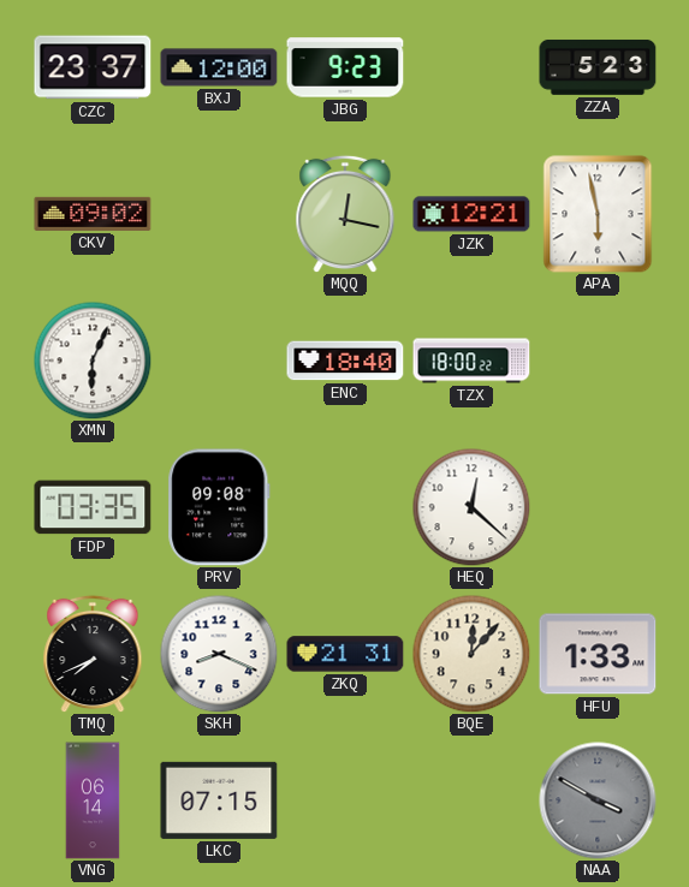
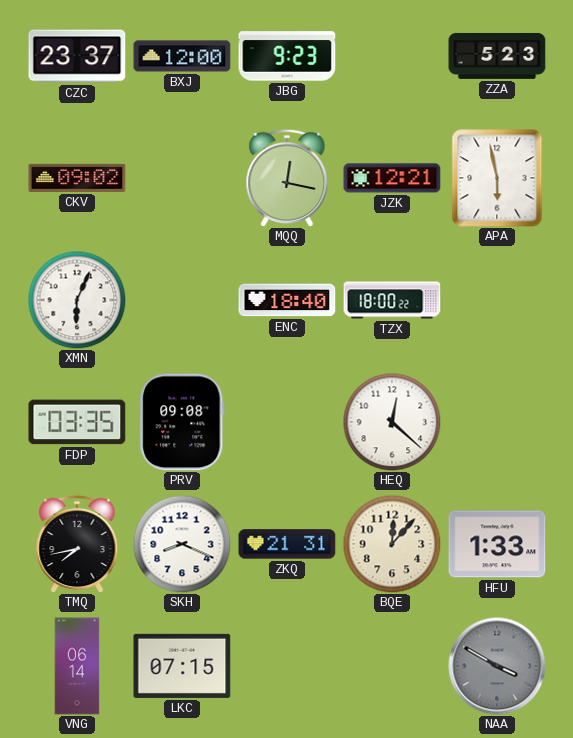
TMQ: 7:41 -> 7:43 (77, 544)
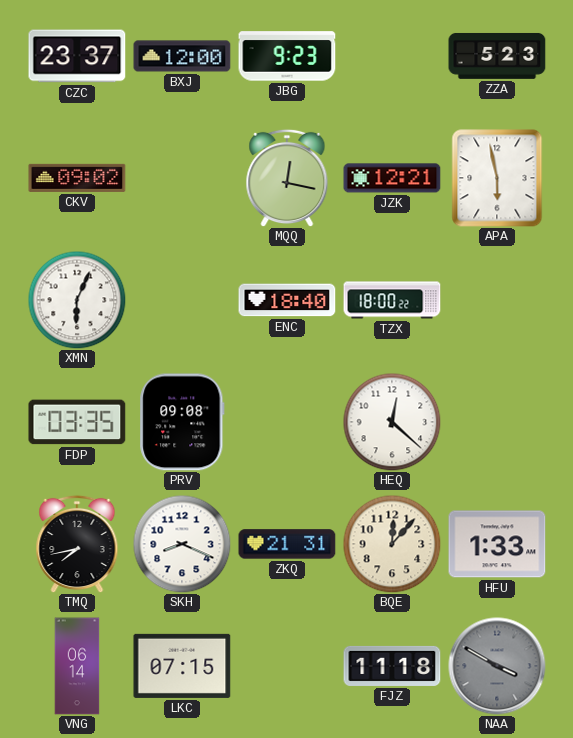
FJZ: none -> 11:18 (392, 666)
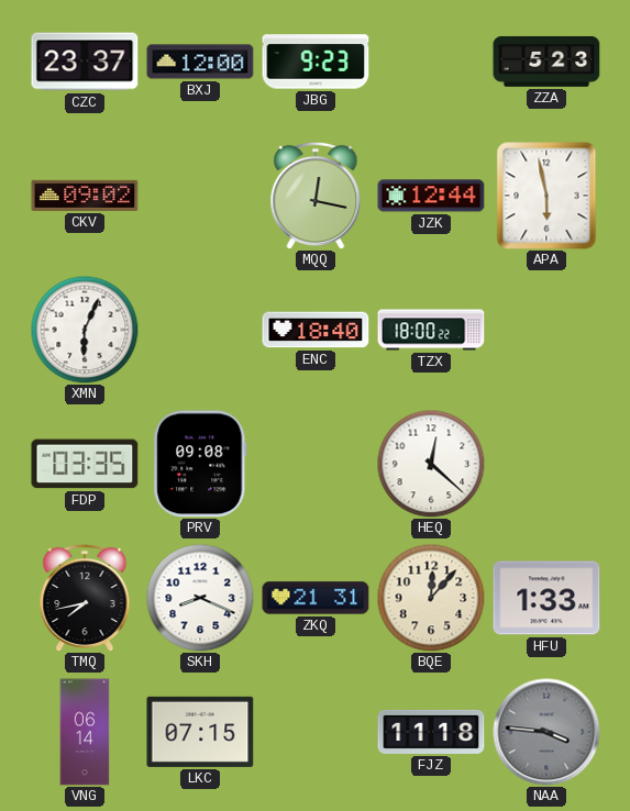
JZK: 12:21 -> 12:44 (431, 196)
NAA: 3:50 -> 3:46 (546, 732)
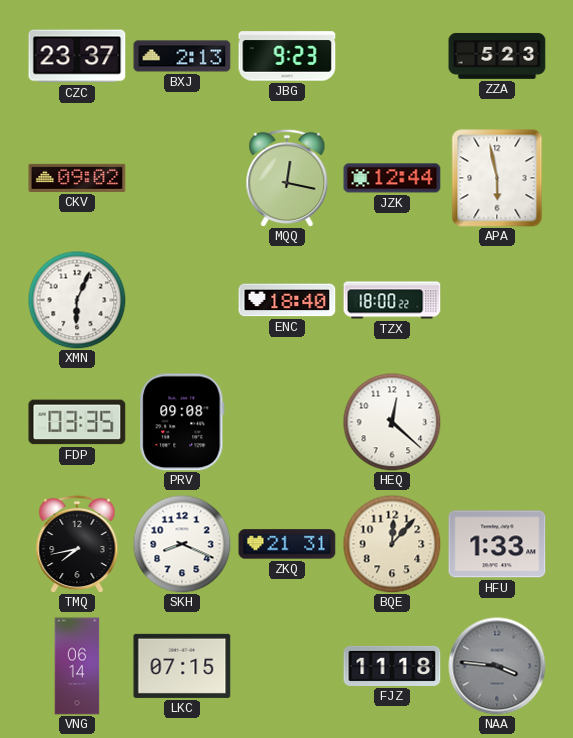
BXJ: 12:00 -> 2:13 (182, 56)
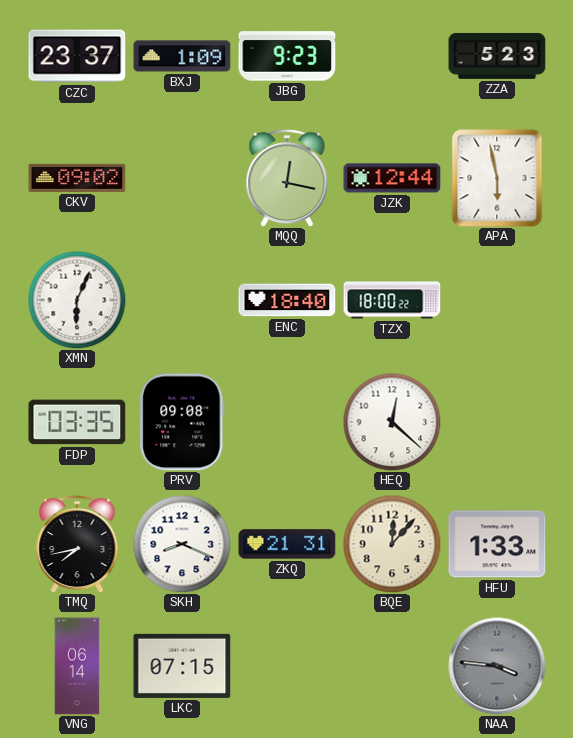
BXJ: 2:13 -> 1:09 (182, 56)
FJZ: 11:18 -> none (392, 666)
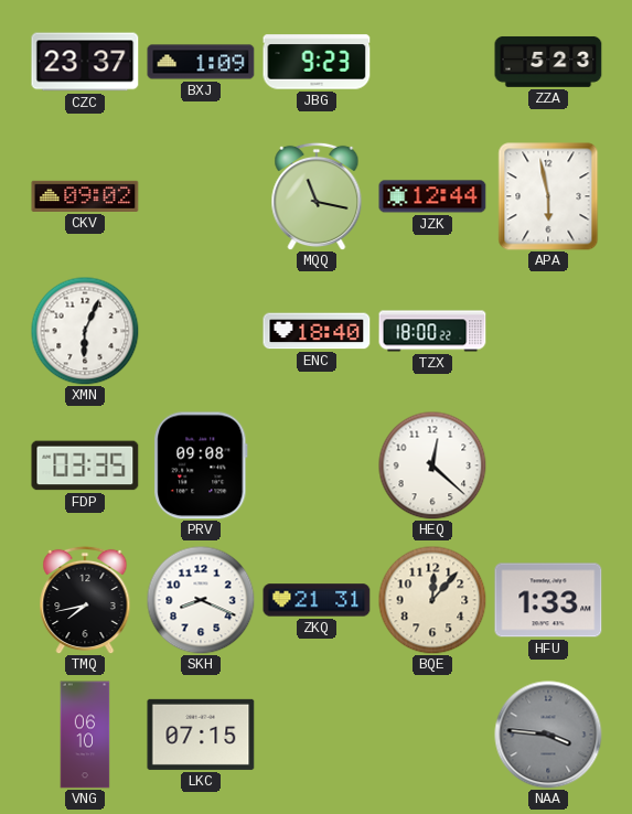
MQQ: 12:17 -> 11:17 (317, 196)
VNG: 06:14 -> 06:10 (85, 735)
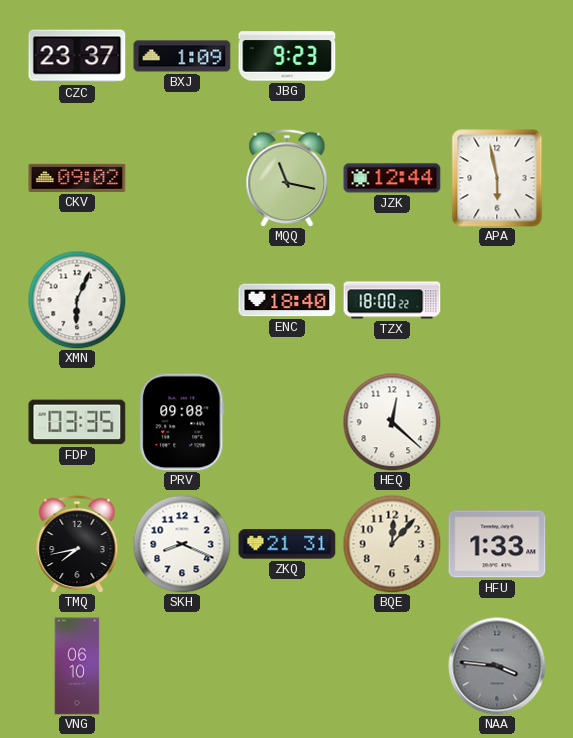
ZZA: 5:23 -> none (548, 62)
LKC: 07:15 -> none (201, 735)
